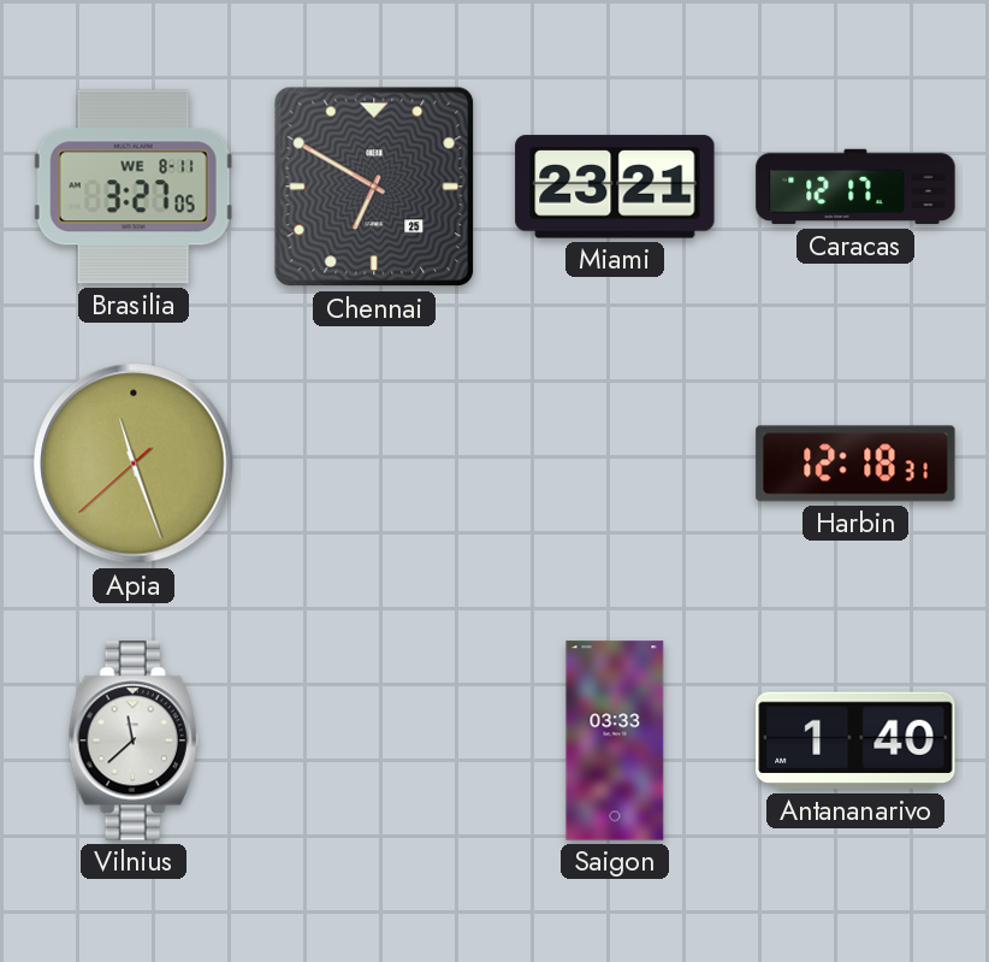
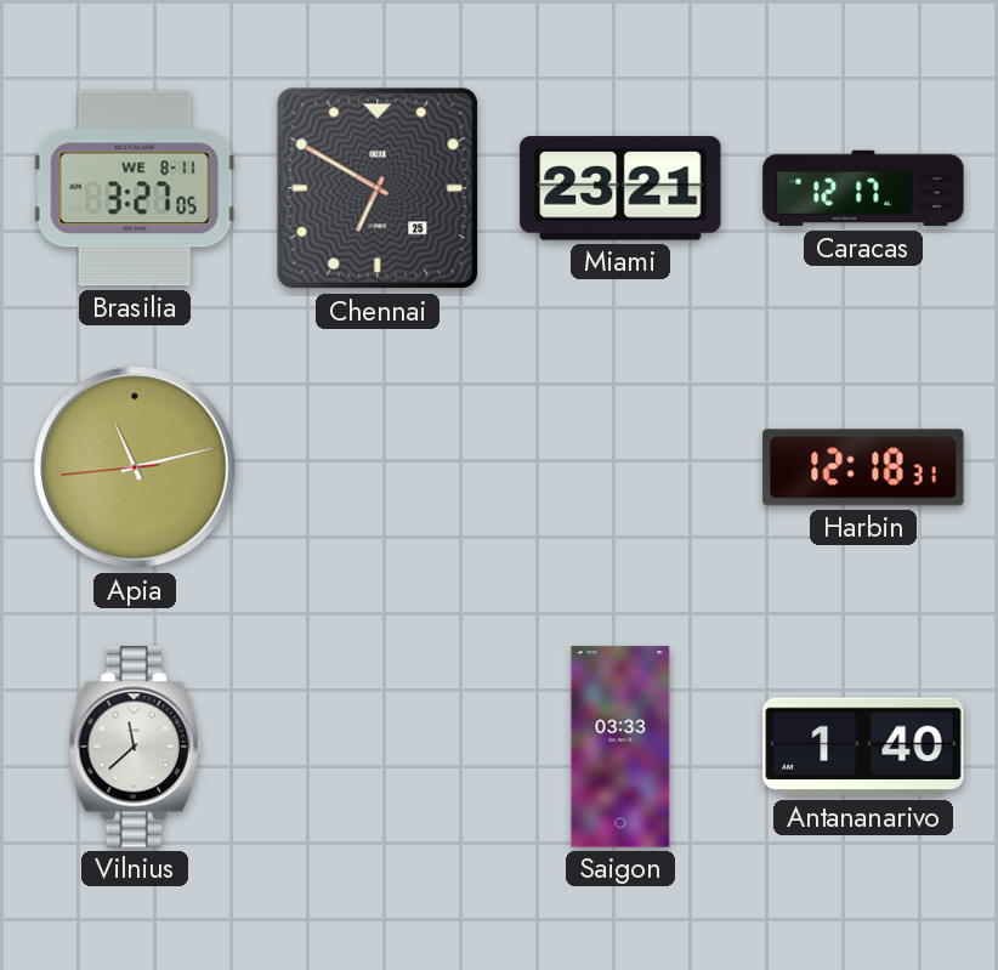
Apia: 11:26 -> 11:12 (135, 467)
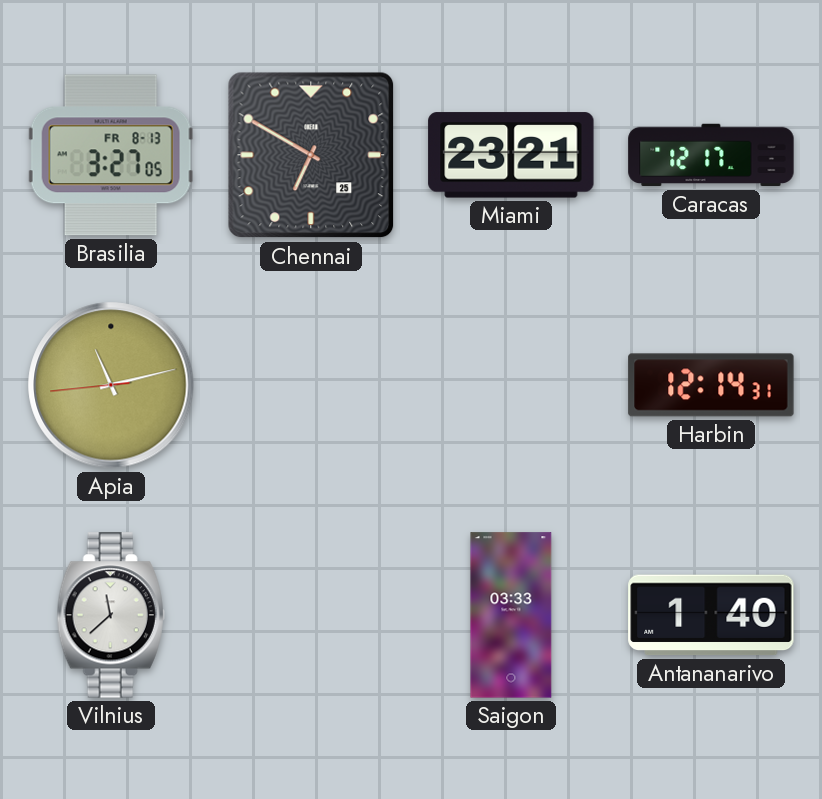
Brasilia date: WE 8-11 -> FR 8-13 (111, 155)
Harbin: 12:18 -> 12:14 (711, 385)
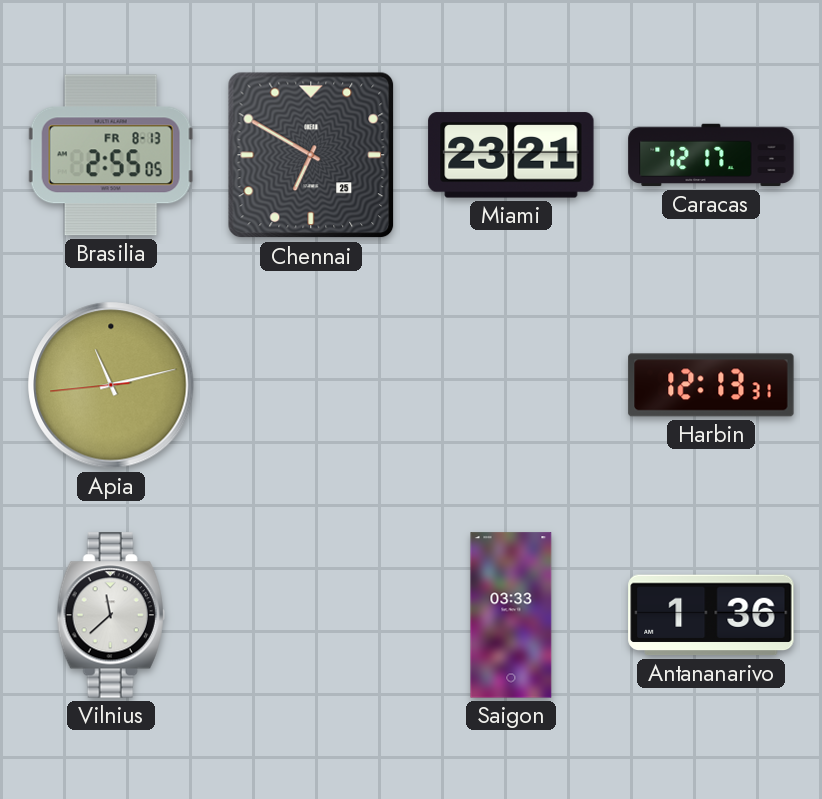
Brasilia: 3:27 -> 2:55 (111, 155)
Harbin: 12:14 -> 12:13 (711, 385)
Antananarivo: 1:40 -> 1:36 (711, 615)
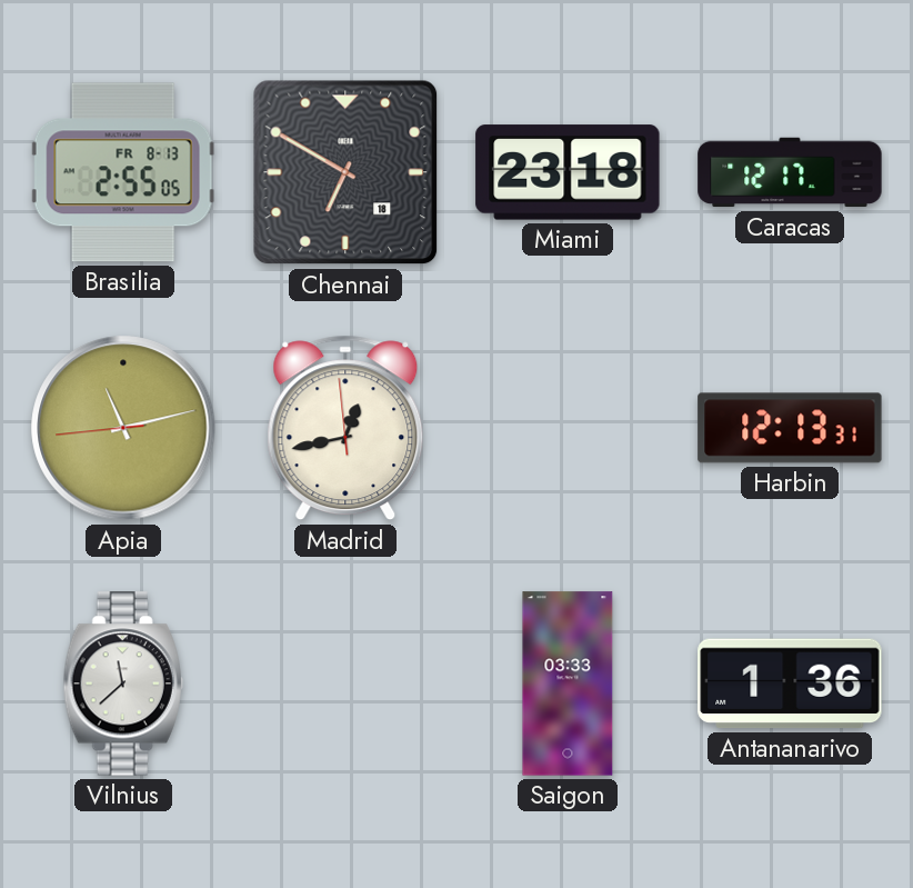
Chennai date: 25 -> 18 (345, 172)
Miami: 23:21 -> 23:18 (568, 172)
Madrid: none -> 12:42 (345, 428)
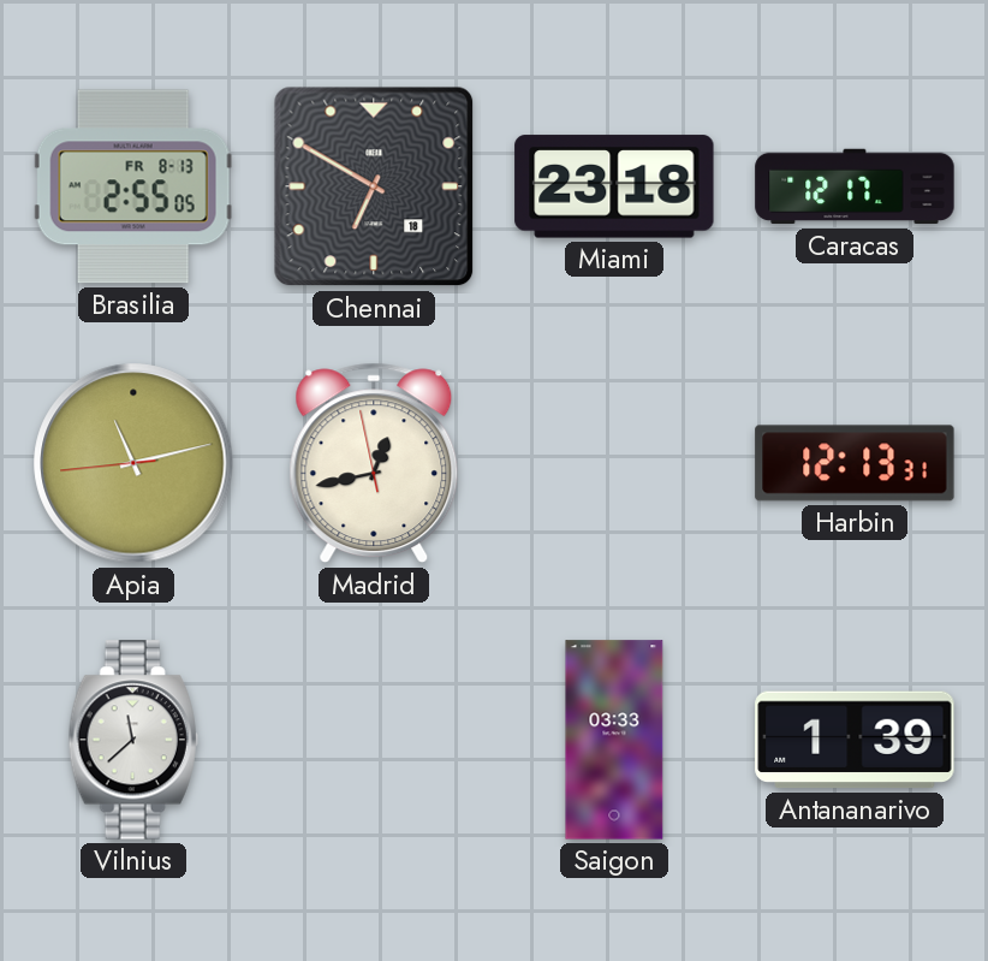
Madrid: 12:42:59 -> 12:42:58 (374, 463)
Antananarivo: 1:36 -> 1:39 (855, 740)
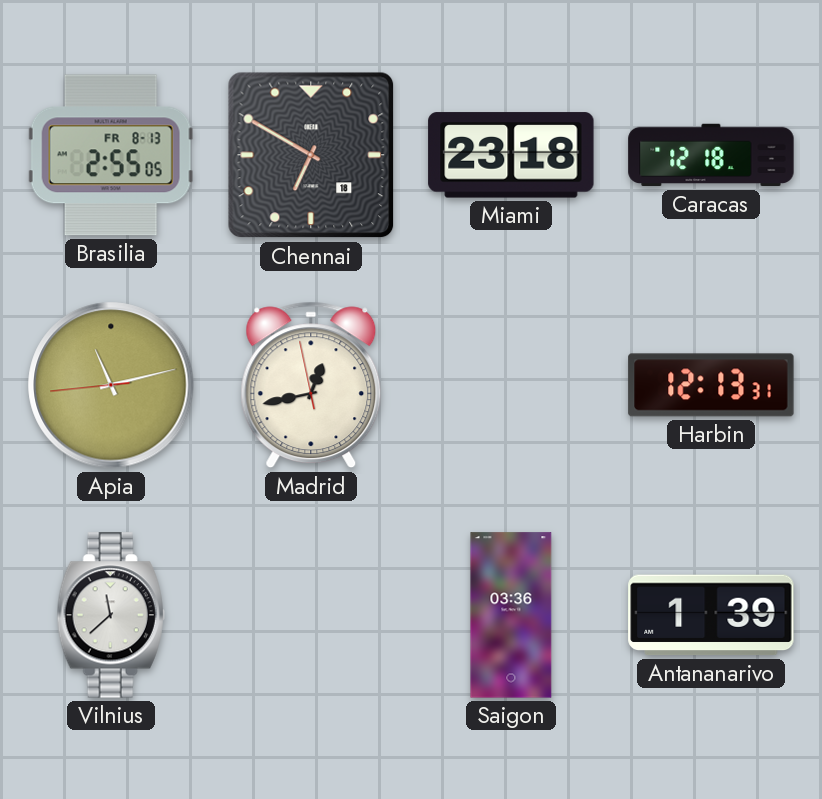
Caracas: 12:17 -> 12:18 (711, 155)
Saigon: 03:33 -> 03:36 (511, 615)
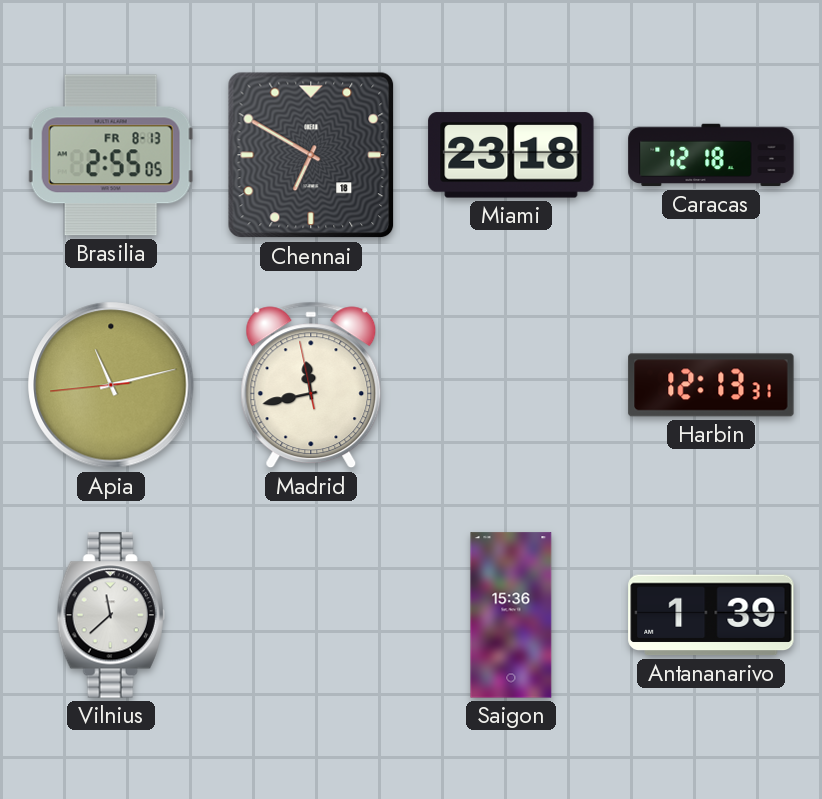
Madrid: 12:42 -> 11:42 (311, 385)
Saigon: 03:36 -> 15:36 (511, 615)
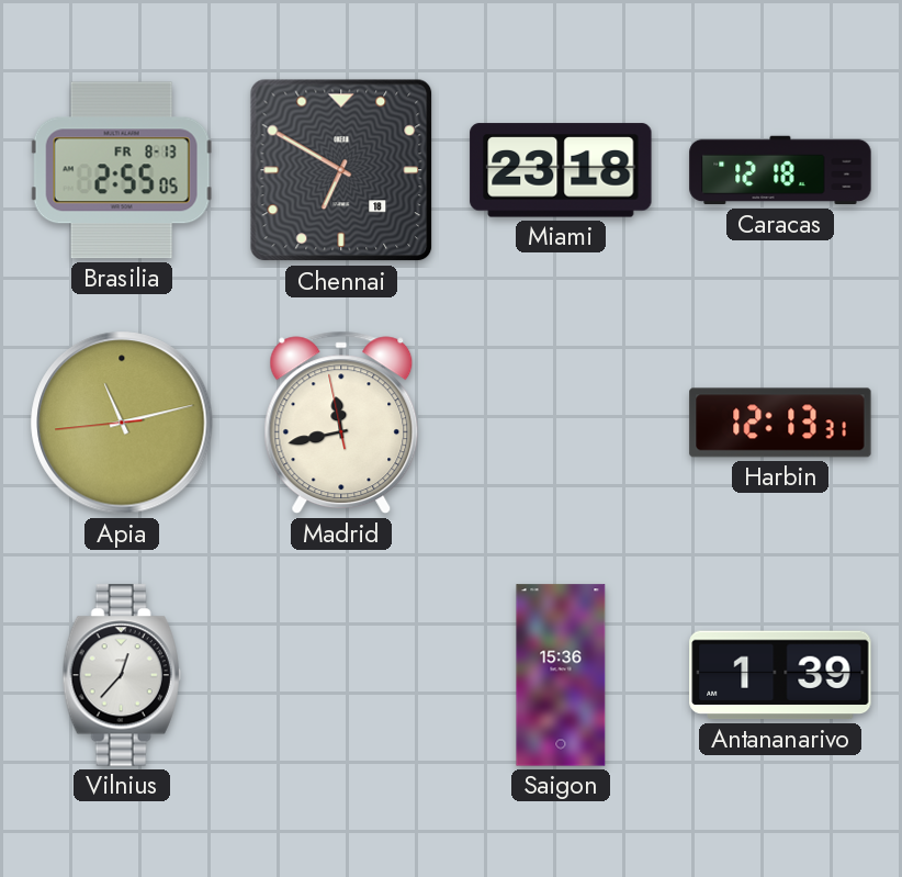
Vilnius: 11:38 -> 12:37 (122, 675)
